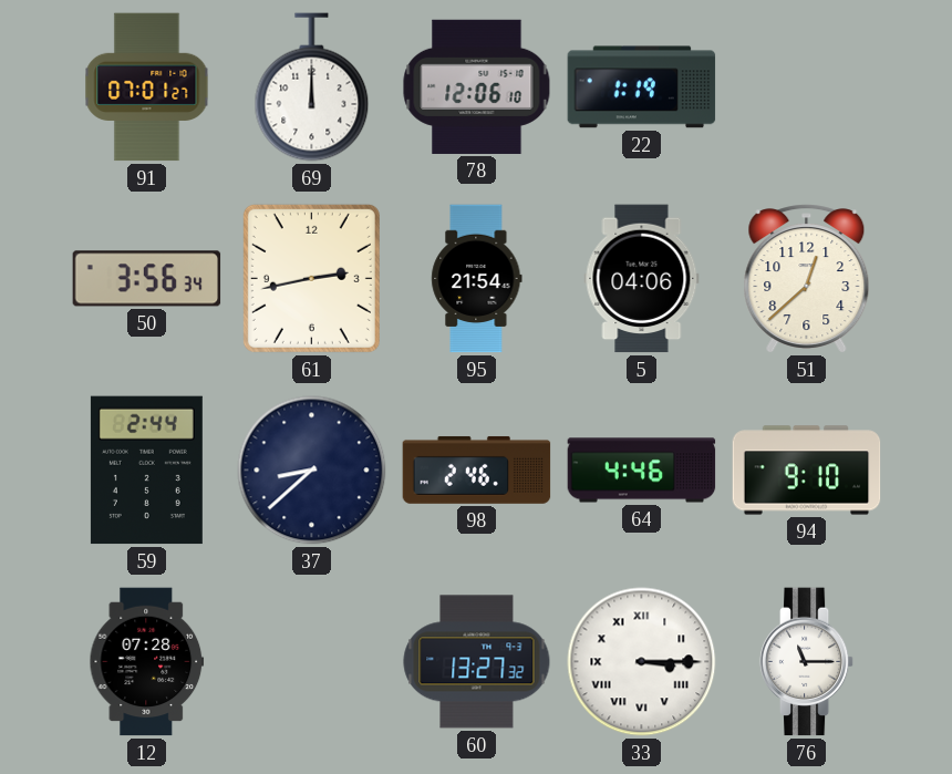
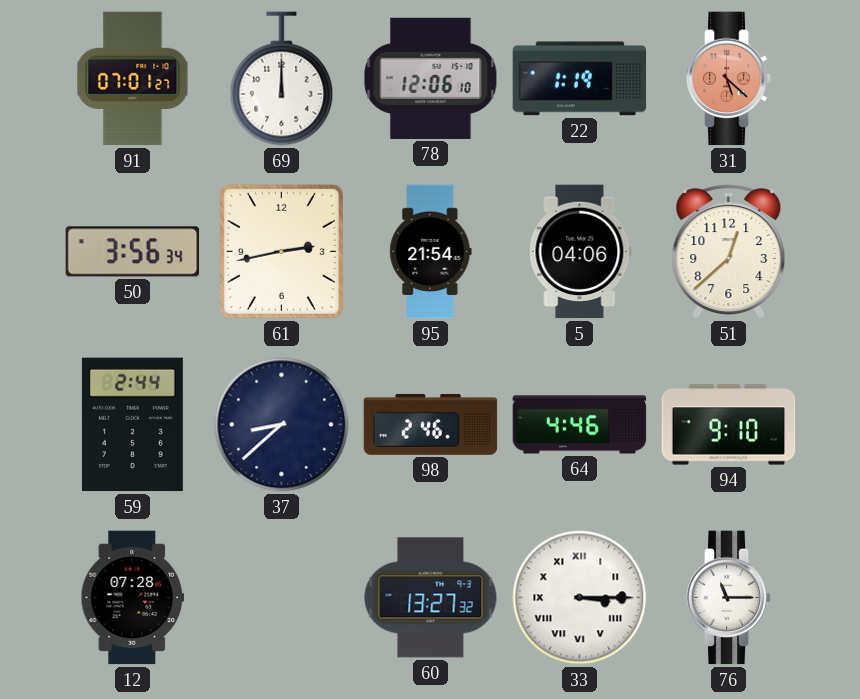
31: none -> 5:22 (729, 79)
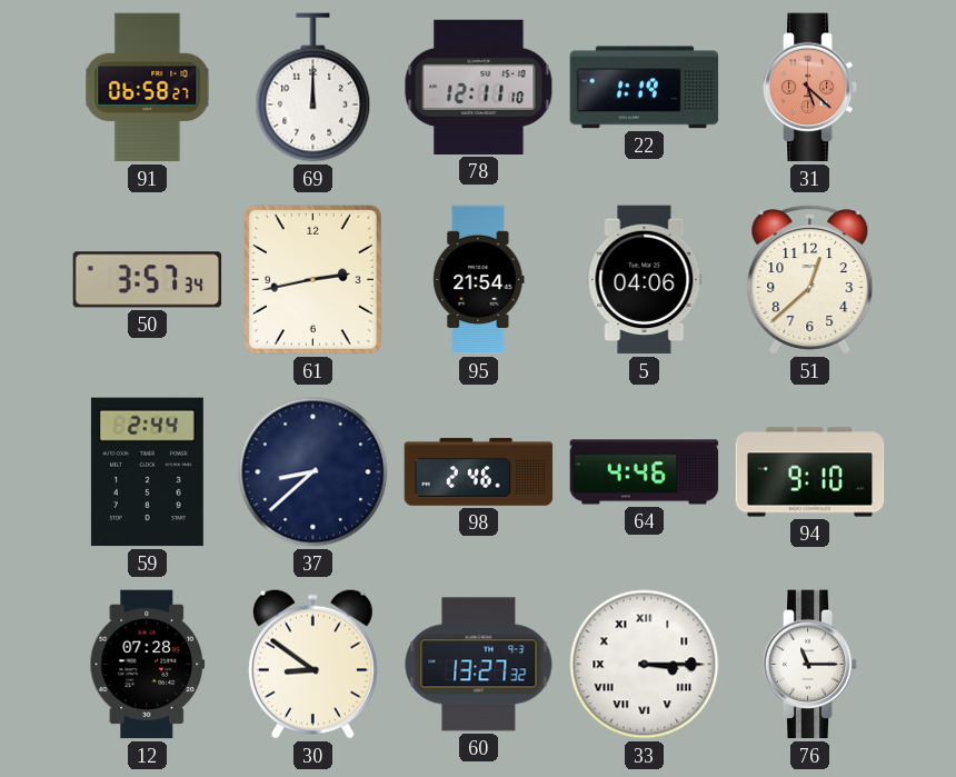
91: 07:01 -> 06:58 (148, 88)
78: 12:06 -> 12:11 (479, 87)
50: 3:56 -> 3:57 (148, 280)
30: none -> 8:51 (312, 664)
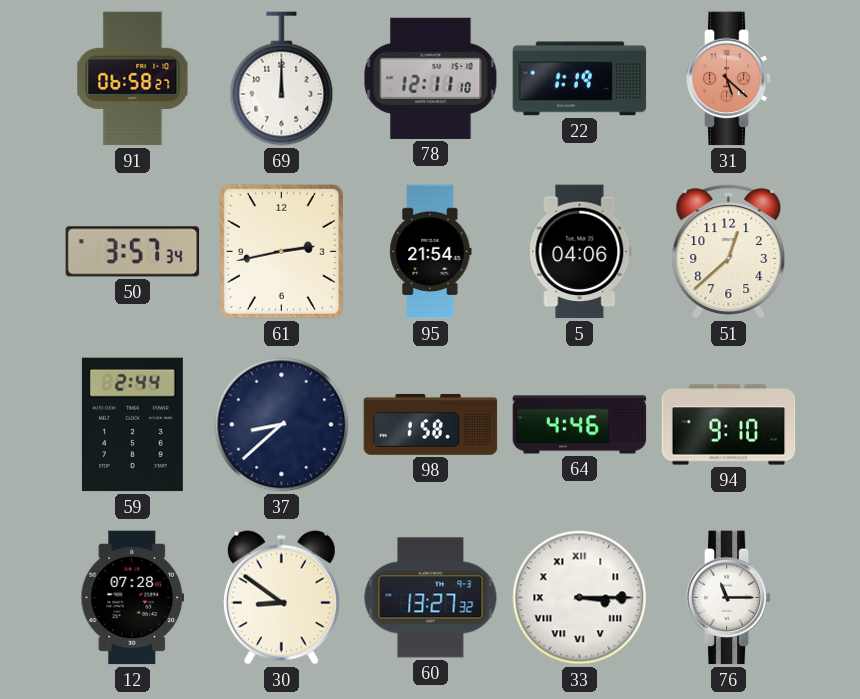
98: 2:46 -> 1:58 (431, 424)
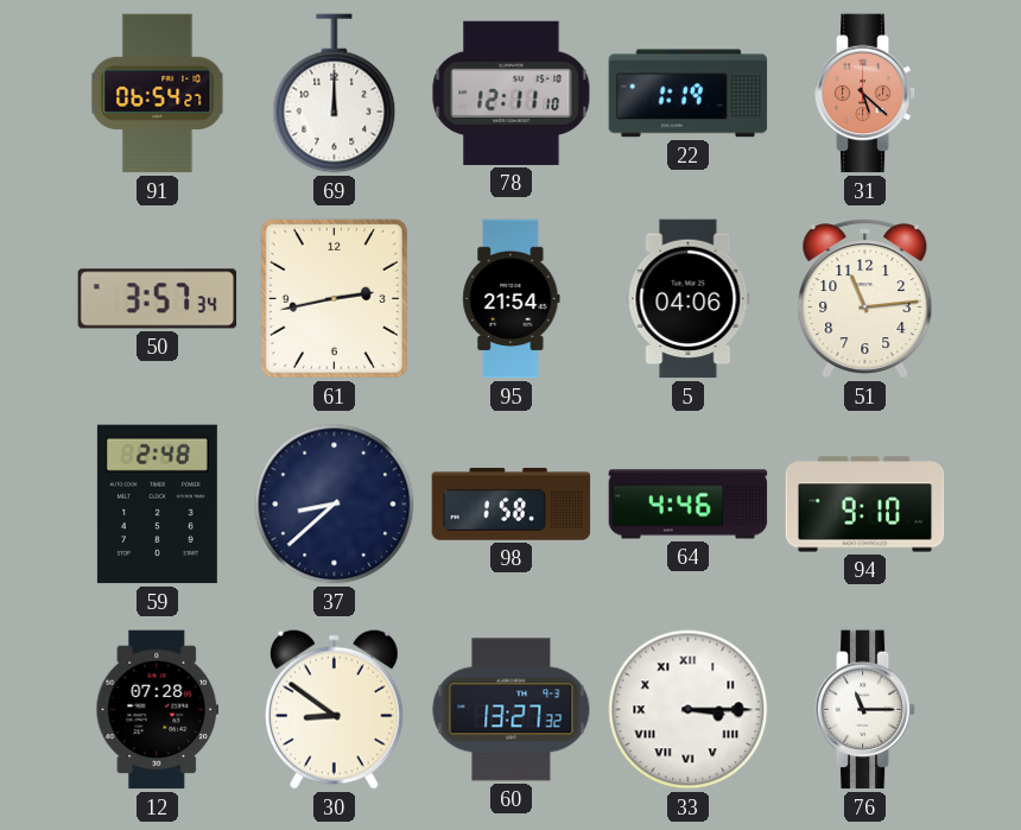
91: 06:58 -> 06:54 (158, 94)
51: 12:38 -> 11:14 (865, 299)
59: 2:44 -> 2:48 (157, 505)
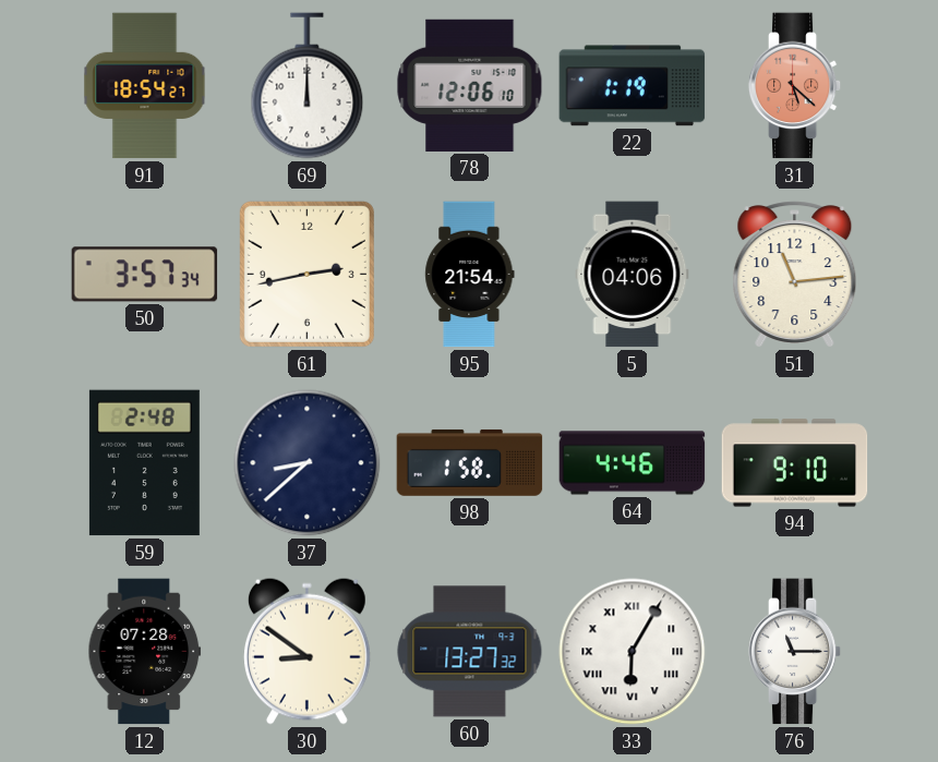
91: 06:54 -> 18:54 (145, 86)
78: 12:11 -> 12:06 (470, 85)
33: 3:15 -> 6:05 (633, 652)
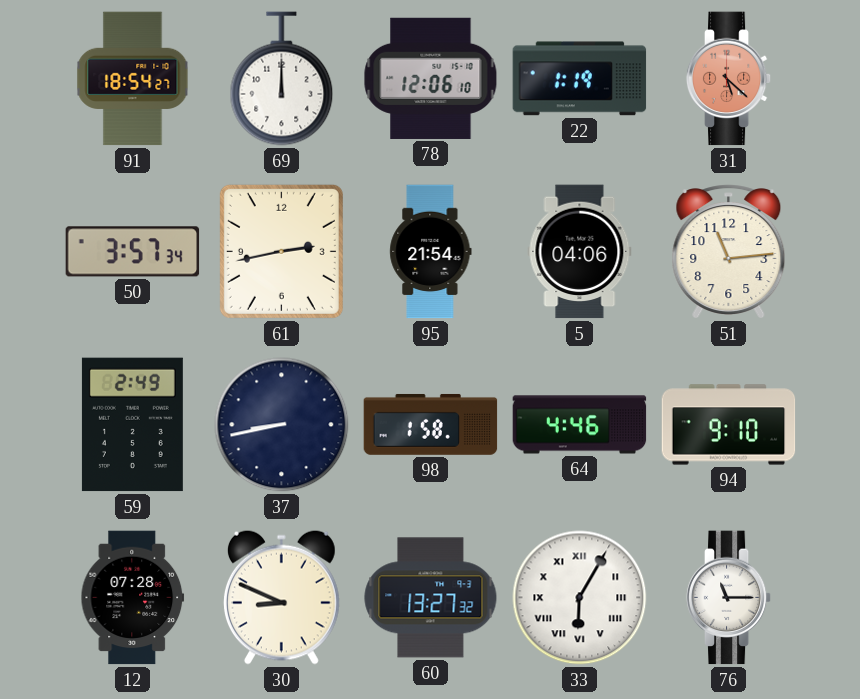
59: 2:48 -> 2:49 (132, 425)
37: 8:38 -> 8:43 (282, 425)
30: 8:51 -> 8:49 (281, 597)
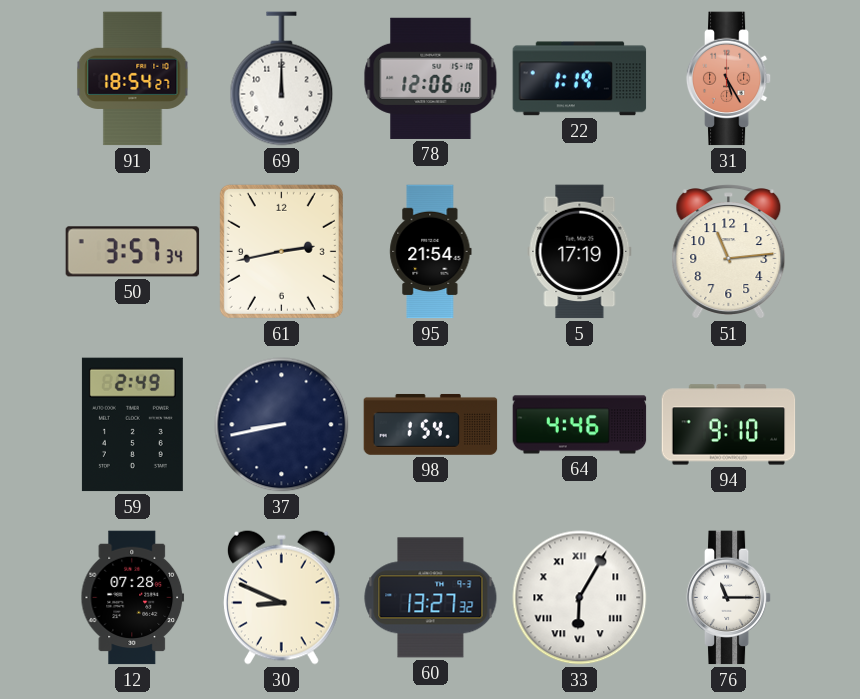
31: 5:22 -> 5:25 (729, 79)
5: 04:06 -> 17:19 (580, 252)
98: 1:58 -> 1:54 (431, 424)
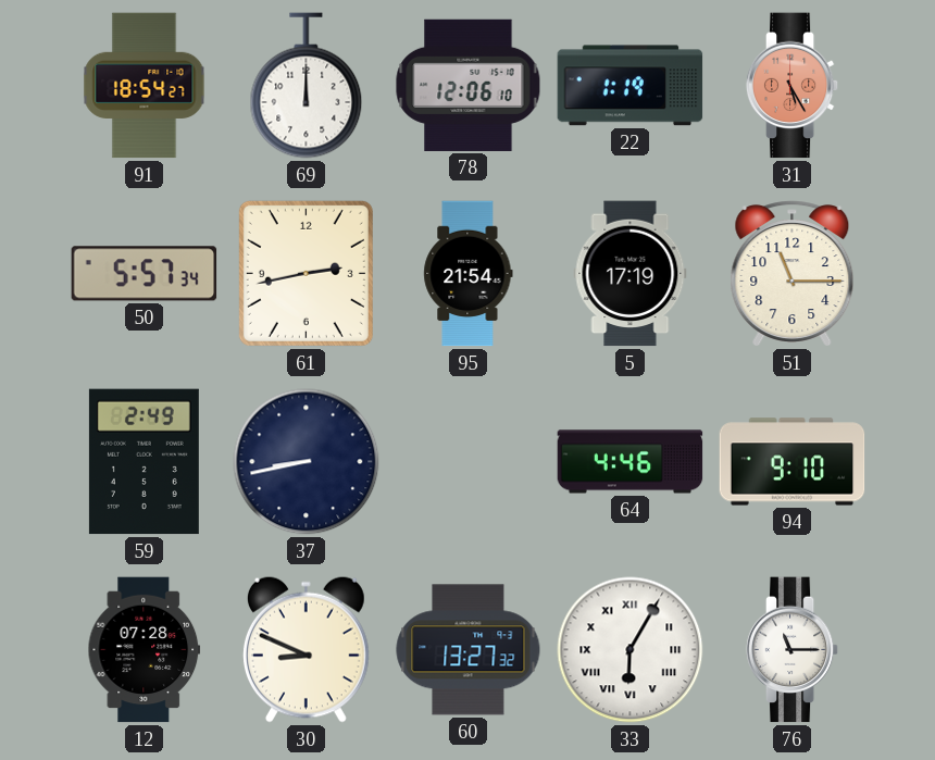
50: 3:57 -> 5:57 (145, 274)
51: 11:14 -> 11:15 (793, 274)
98: 1:54 -> none (431, 424)
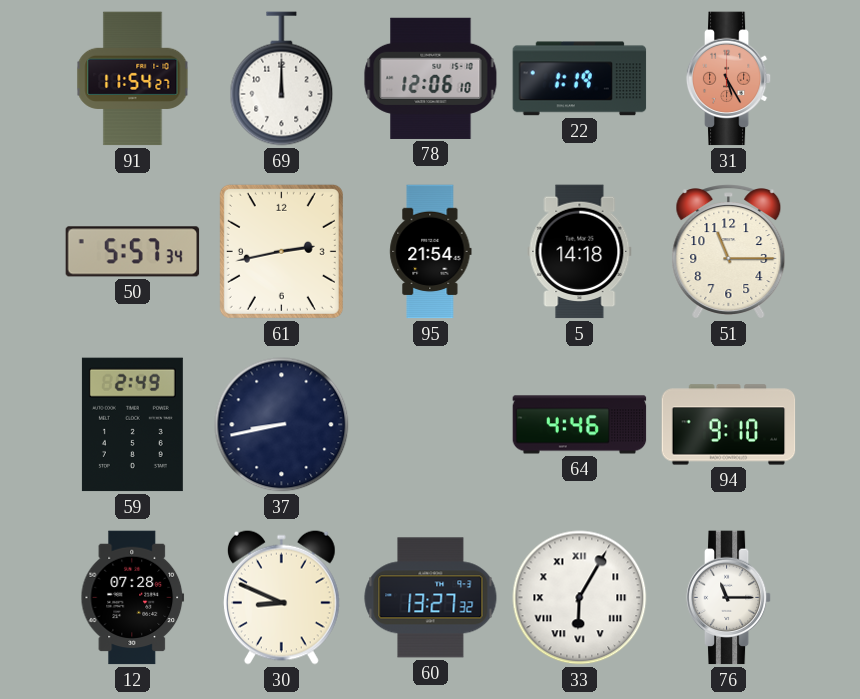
91: 18:54 -> 11:54 (133, 79)
5: 17:19 -> 14:18 (580, 252)
